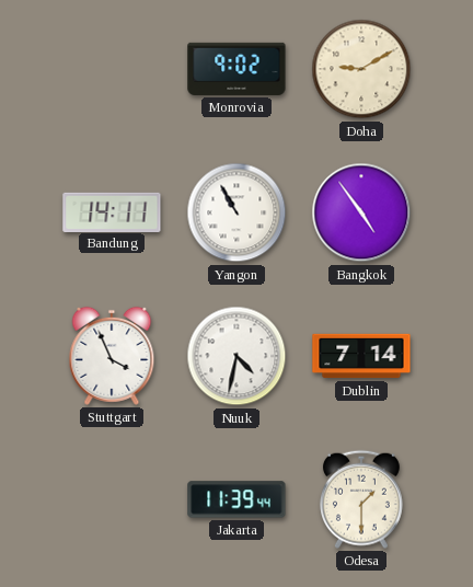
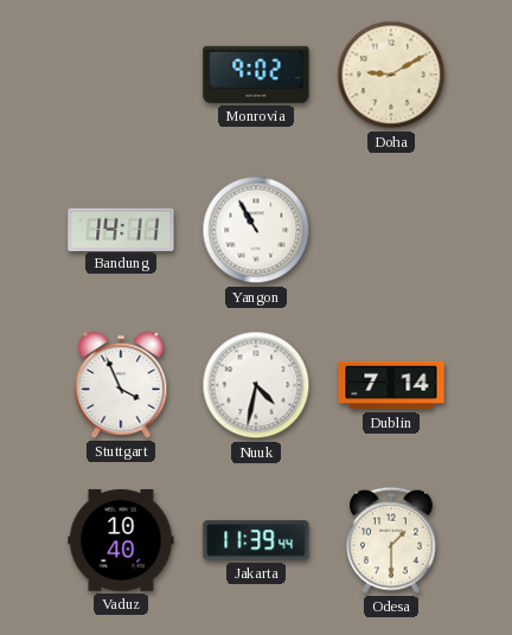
Bangkok: 4:54 -> none (361, 212)
Vaduz: none -> 10:40 (121, 540)
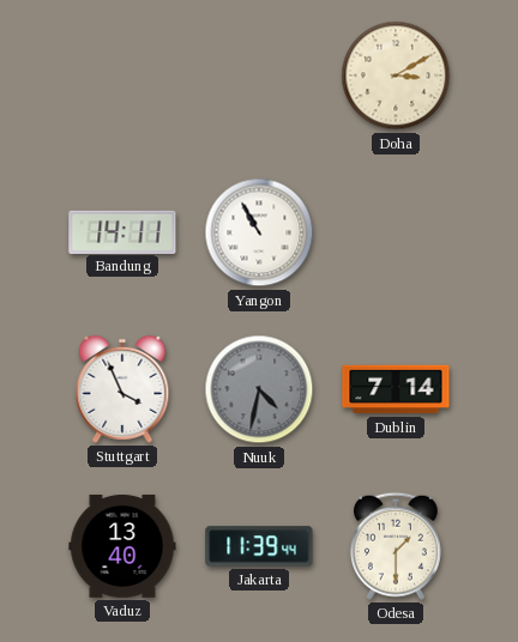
Monrovia: 9:02 -> none (256, 75)
Doha: 9:10 -> 3:10 (396, 75)
Nuuk dial: white -> grey (259, 389)
Vaduz: 10:40 -> 13:40 (122, 546)
